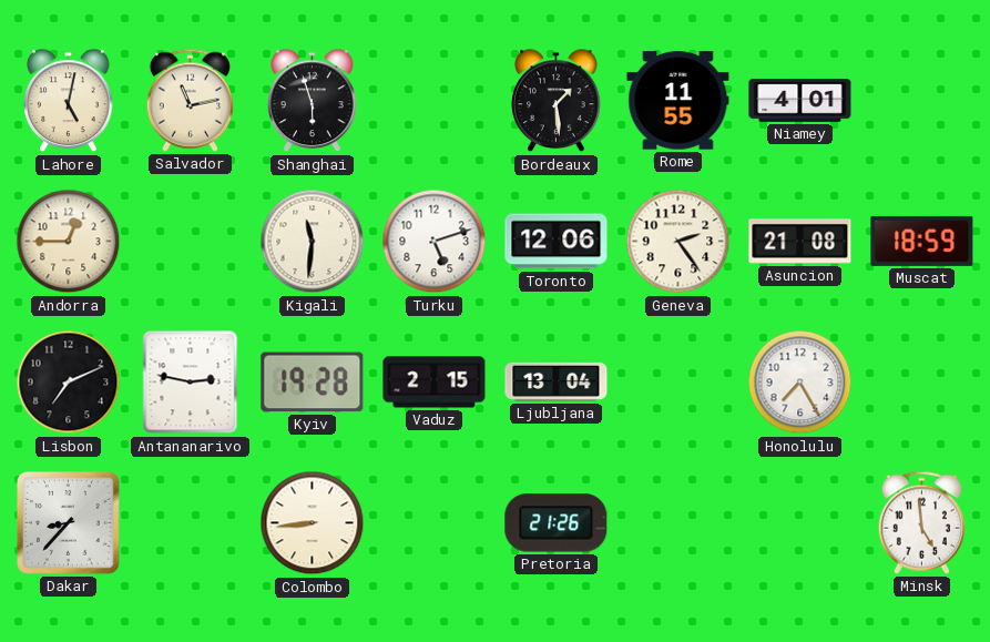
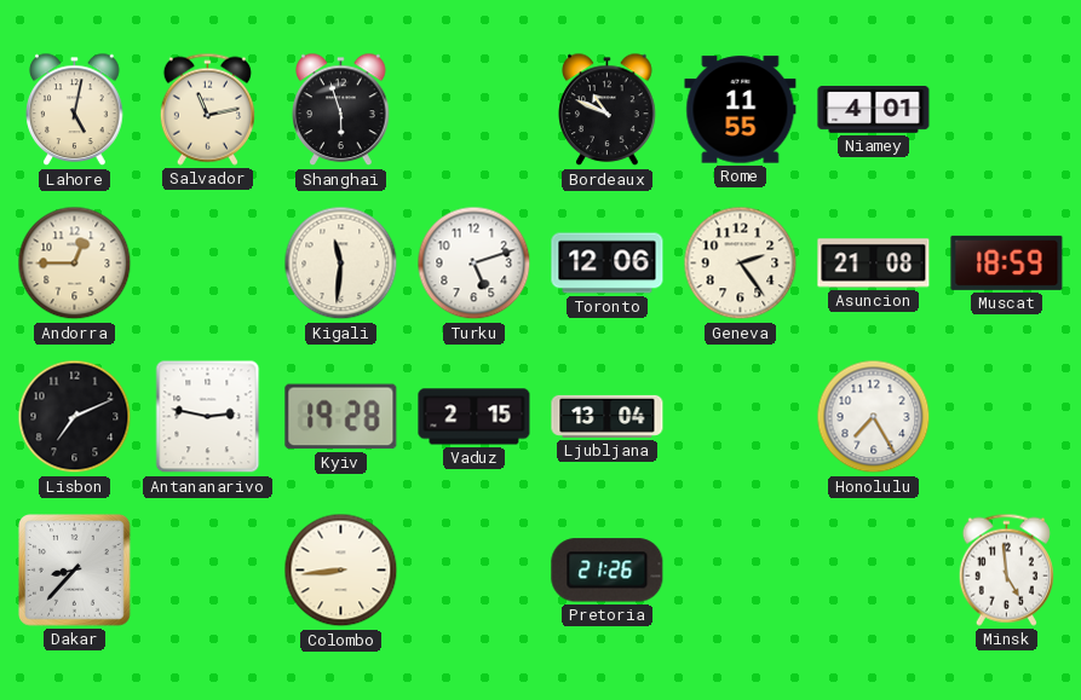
Bordeaux: 1:29 -> 10:49 (608, 110)
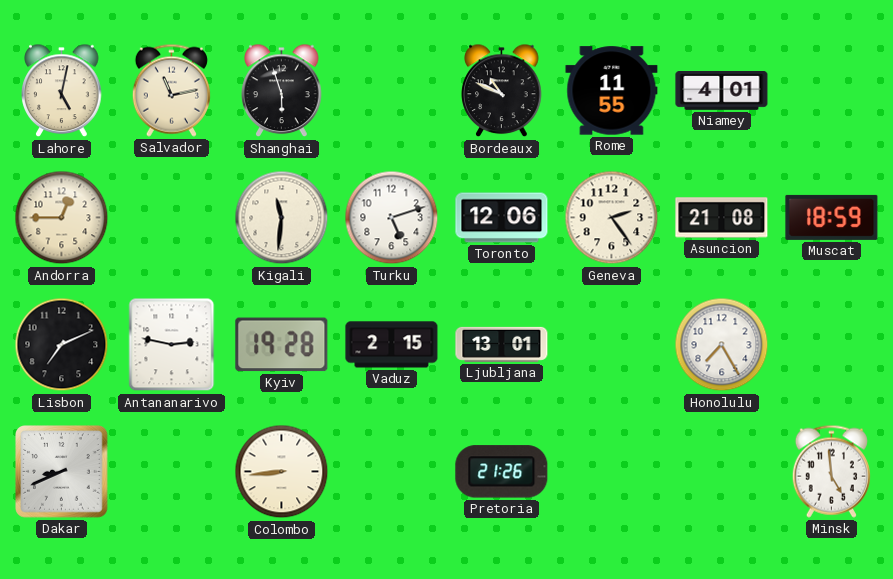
Ljubljana: 13:04 -> 13:01 (502, 344)
Dakar: 8:37 -> 8:41 (62, 472)
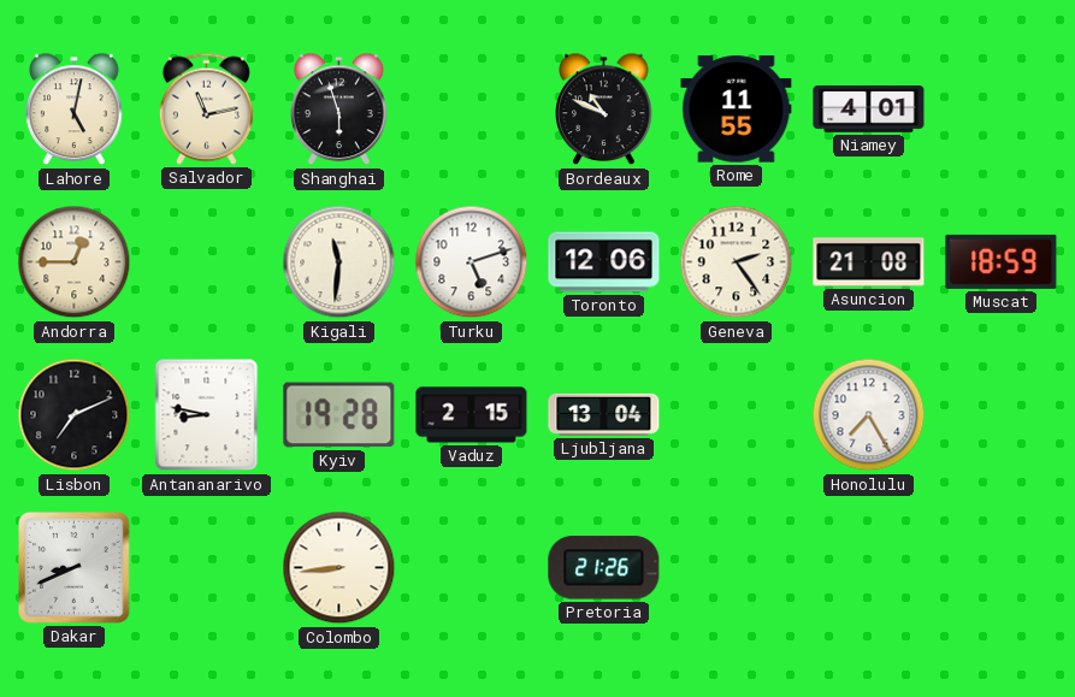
Antananarivo: 2:47 -> 8:47 (207, 415)
Ljubljana: 13:01 -> 13:04 (604, 414)
Minsk: 4:59 -> none (831, 471)
